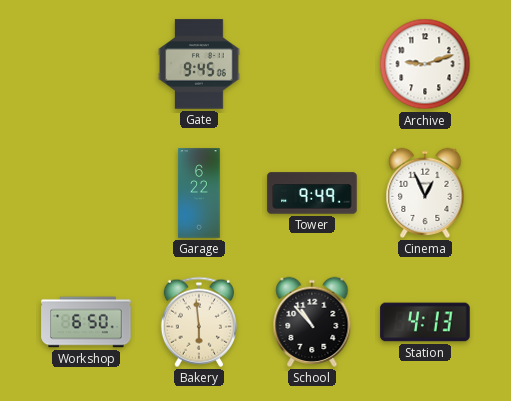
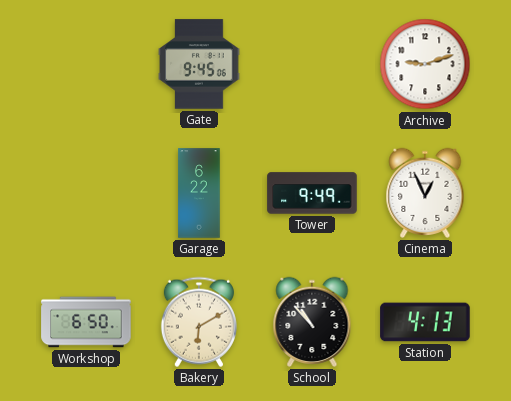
Bakery: 5:59 -> 6:10 (199, 322)
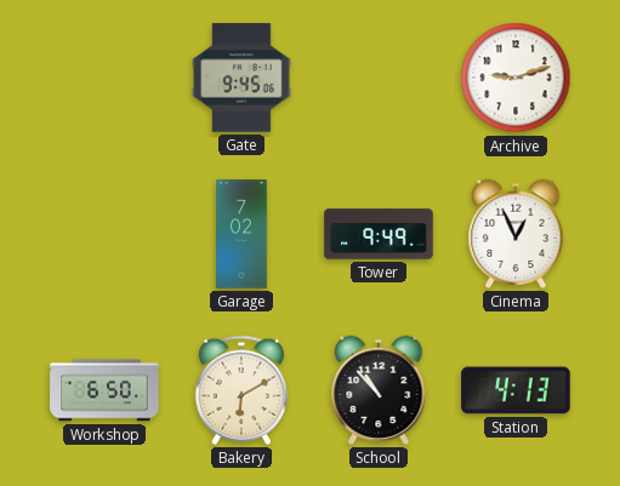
Garage: 6:22 -> 7:02 (241, 234)
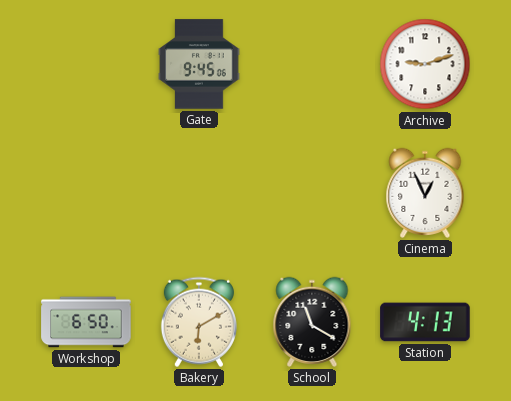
Garage: 7:02 -> none (241, 234)
Tower: 9:49 -> none (379, 234)
School: 10:53 -> 11:20 (312, 322)
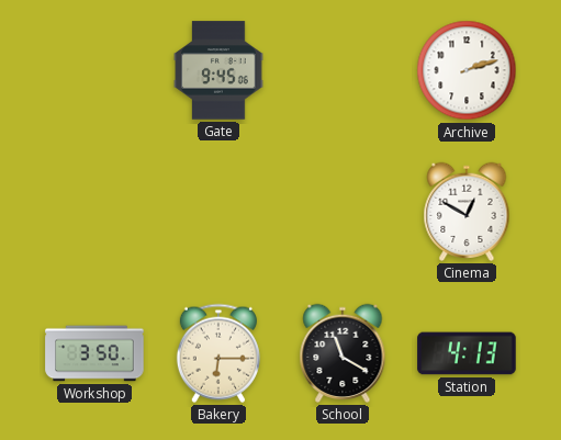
Archive: 9:12 -> 2:12 (467, 70)
Cinema: 12:56 -> 12:50 (467, 212)
Workshop: 6:50 -> 3:50 (94, 353)
Bakery: 6:10 -> 6:15 (218, 353)
